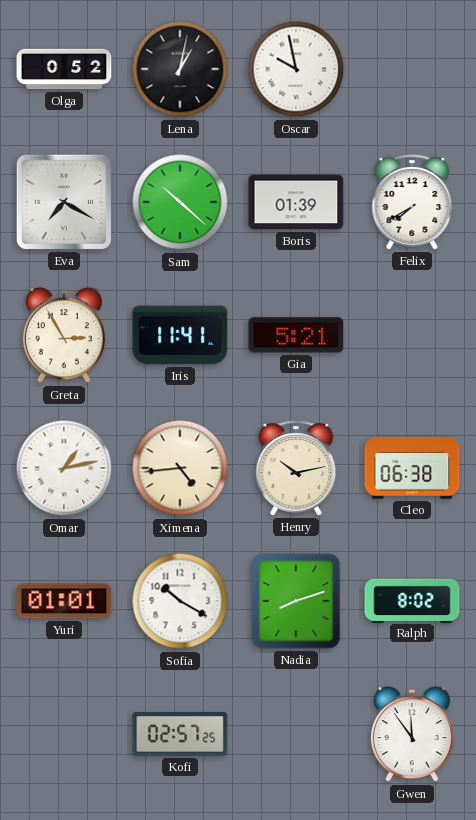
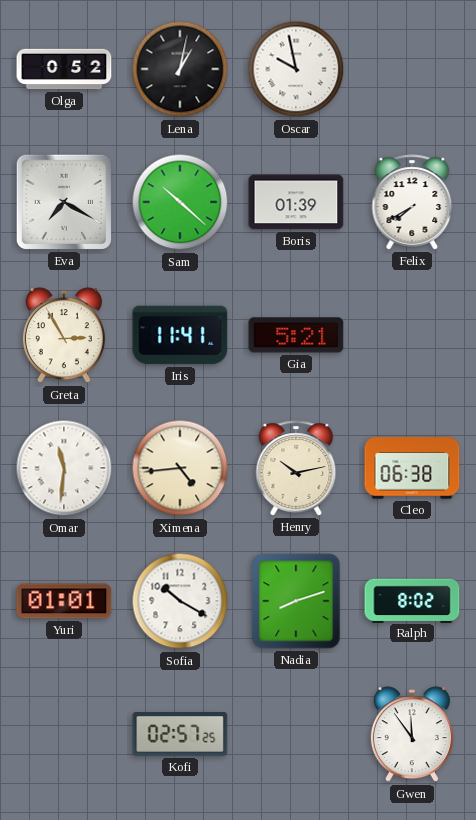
Omar: 1:13 -> 11:31 (64, 468)
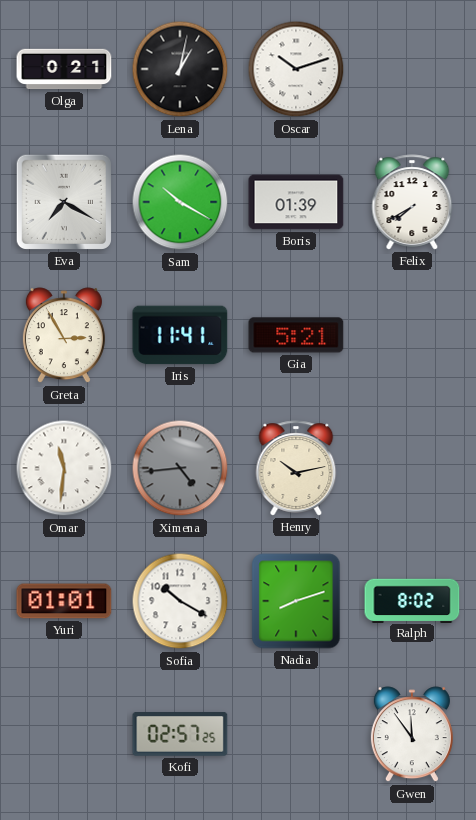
Olga: 0:52 -> 0:21 (64, 69)
Oscar: 9:58 -> 10:12 (296, 69)
Sam: 10:22 -> 10:20 (180, 202)
Ximena dial: cream -> grey (180, 468)
Cleo: 06:38 -> none (412, 468)
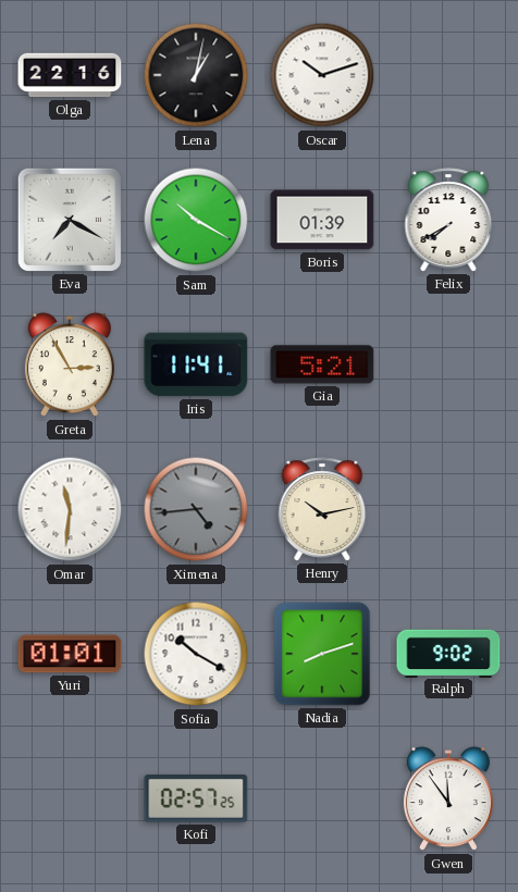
Olga: 0:21 -> 22:16 (70, 75)
Ralph: 8:02 -> 9:02 (448, 653)
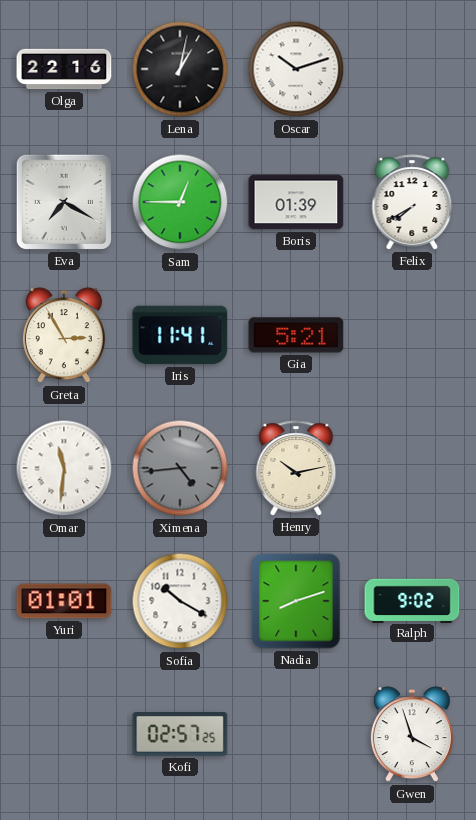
Sam: 10:20 -> 12:45 (180, 202)
Gwen: 11:54 -> 3:57 (412, 735)
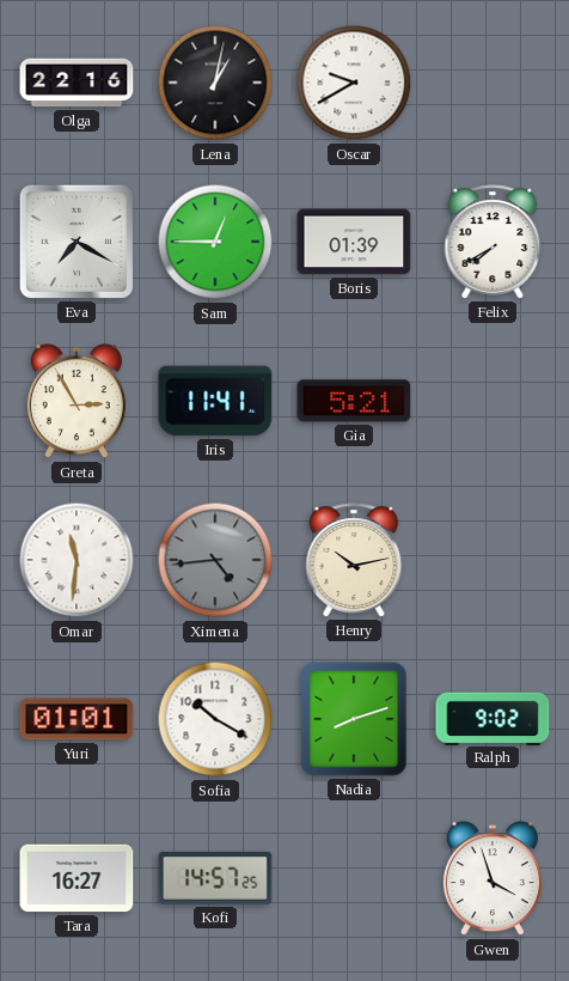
Oscar: 10:12 -> 9:40 (354, 83)
Tara: none -> 16:27 (77, 878)
Kofi: 02:57 -> 14:57 (215, 878)
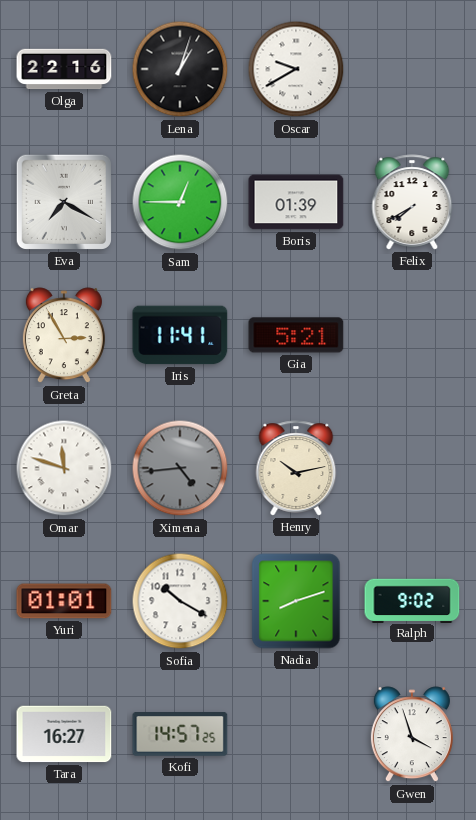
Lena: 1:02 -> 1:03 (180, 69)
Omar: 11:31 -> 11:48 (64, 468)
